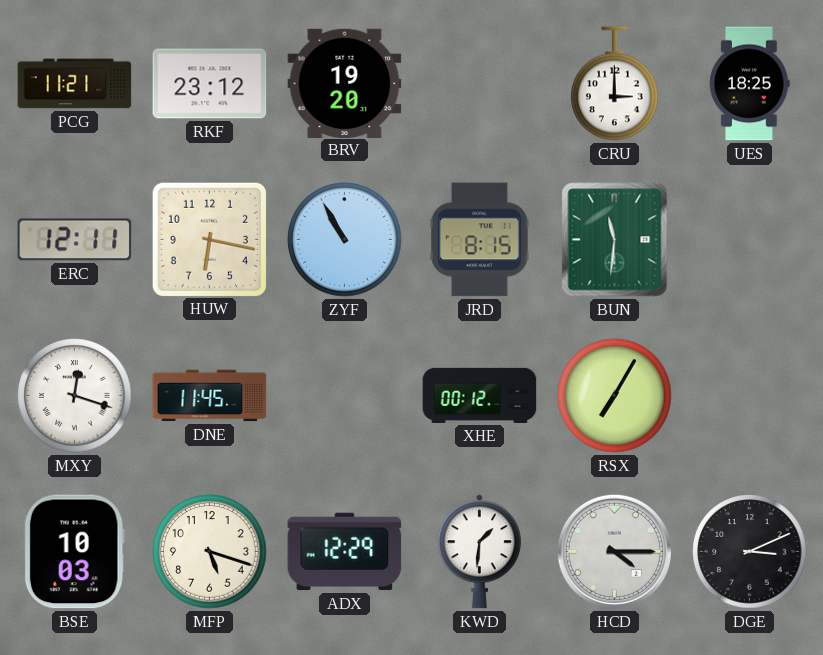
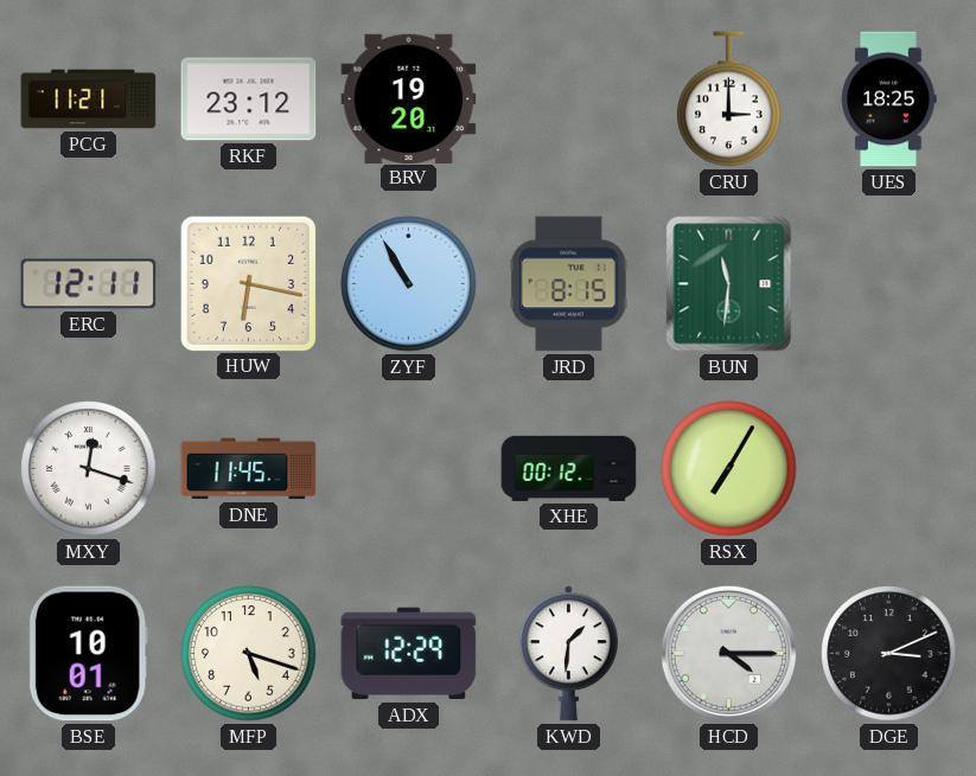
BSE: 10:03 -> 10:01 (88, 654)
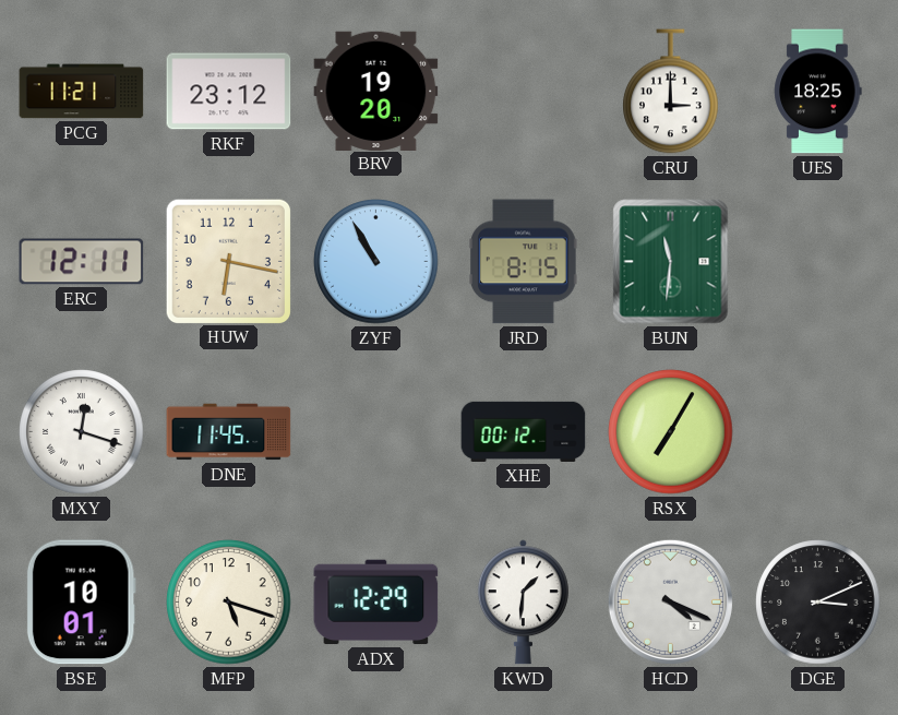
HCD: 4:15 -> 4:19 (670, 601)
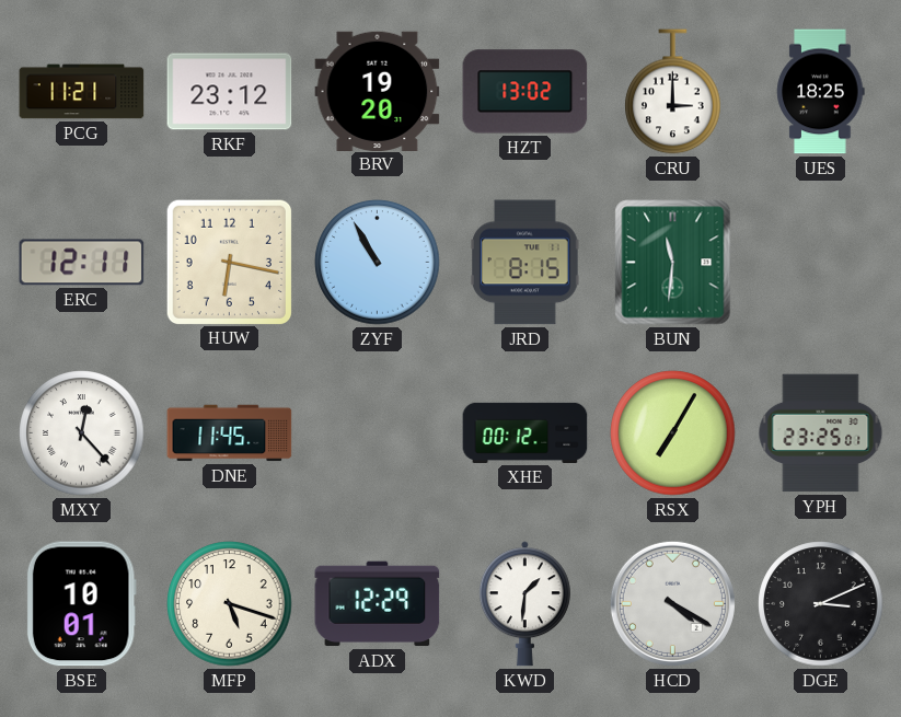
HZT: none -> 13:02 (525, 92)
MXY: 12:18 -> 12:23 (82, 433)
YPH: none -> 23:25 (821, 433)
HCD: 4:19 -> 4:20 (672, 603)
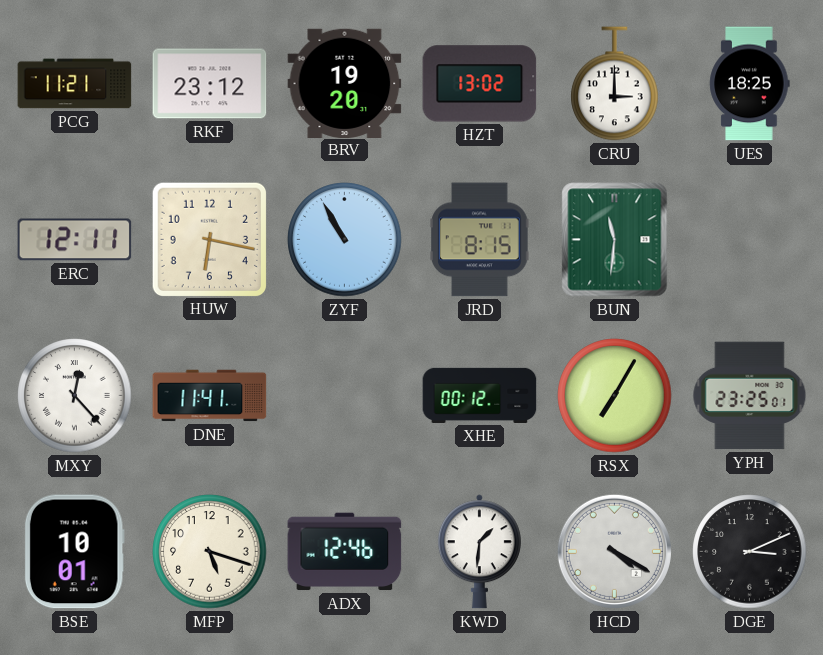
DNE: 11:45 -> 11:41 (210, 396)
ADX: 12:29 -> 12:46 (345, 552)
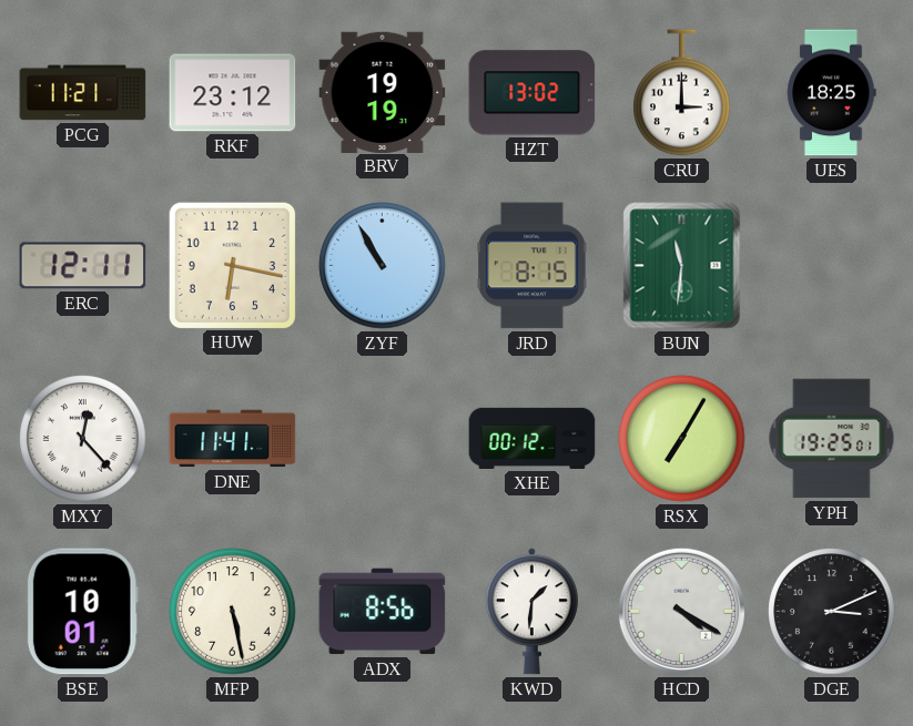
BRV: 19:20 -> 19:19 (383, 92)
YPH: 23:25 -> 19:25 (832, 439)
MFP: 5:18 -> 5:28 (233, 612)
ADX: 12:46 -> 8:56 (383, 612)
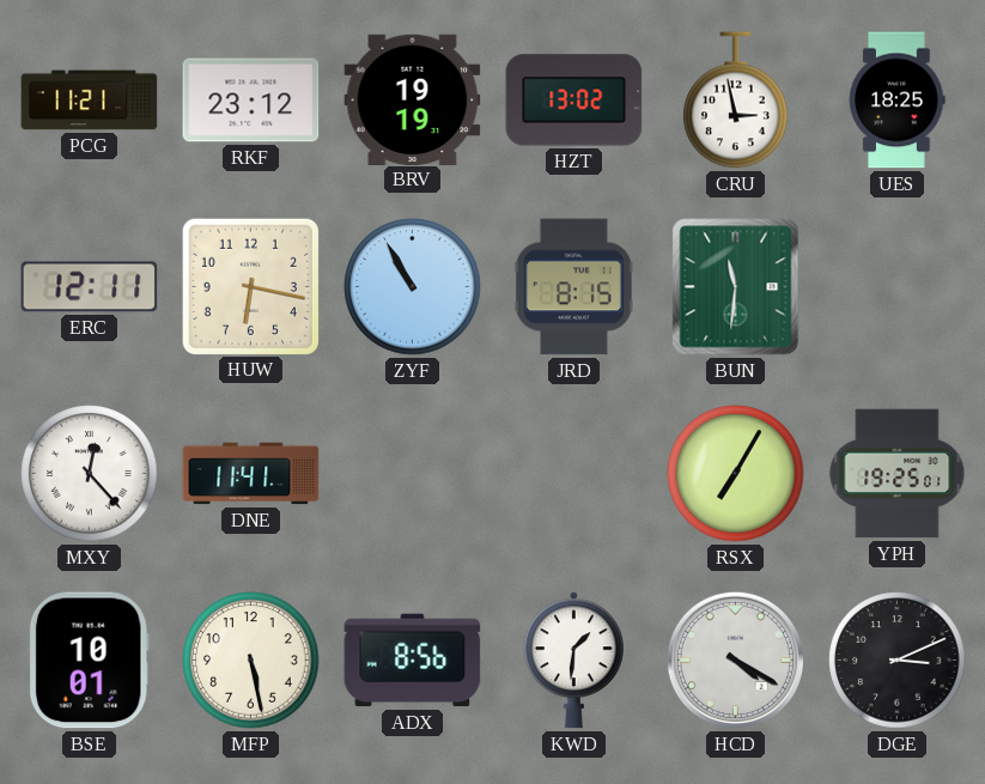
CRU: 3:00 -> 2:58 (736, 101)
XHE: 00:12 -> none (532, 438)
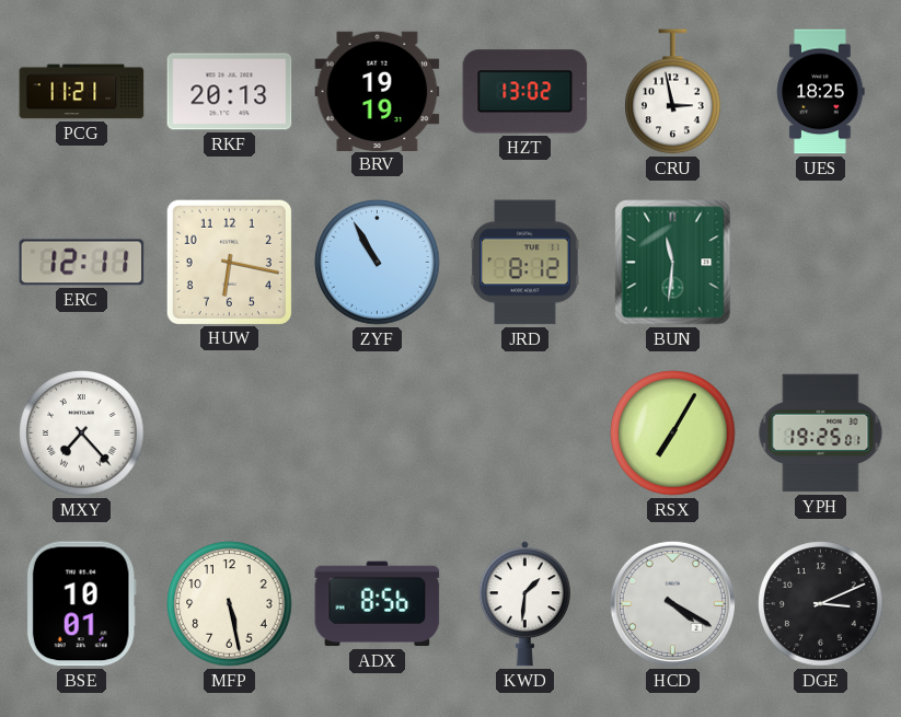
RKF: 23:12 -> 20:13 (230, 92)
JRD: 8:15 -> 8:12 (525, 263)
MXY: 12:23 -> 7:23 (82, 433)
DNE: 11:41 -> none (251, 474)
